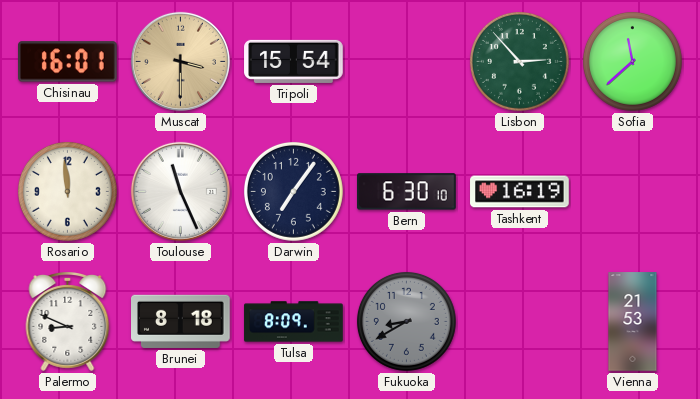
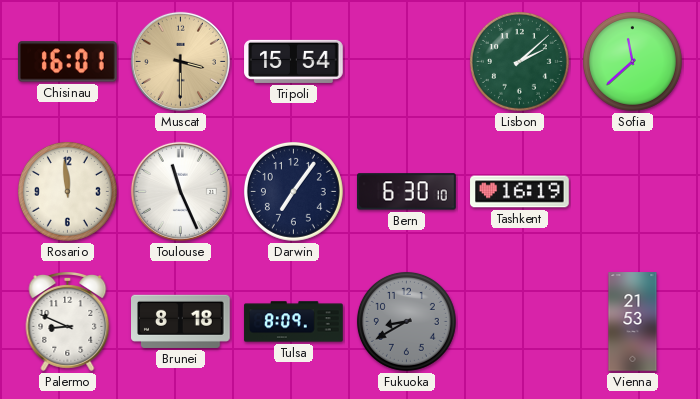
Lisbon: 2:53 -> 2:08 (519, 61)
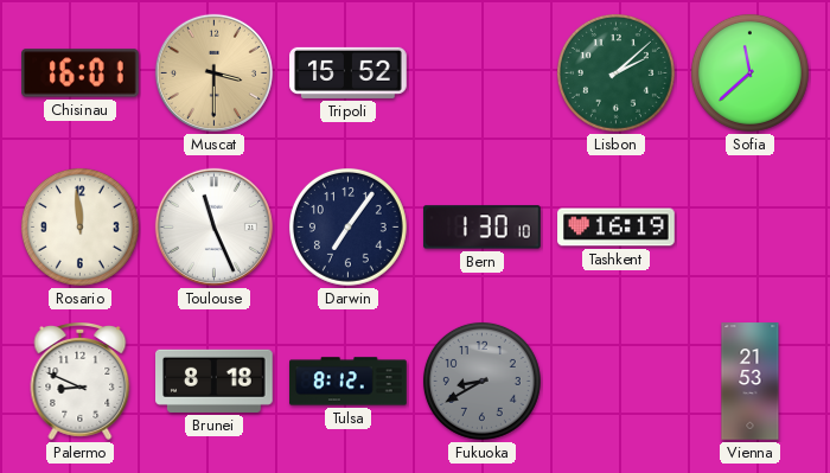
Tripoli: 15:54 -> 15:52 (349, 72)
Bern: 6:30 -> 1:30 (483, 228)
Tulsa: 8:09 -> 8:12 (349, 382)
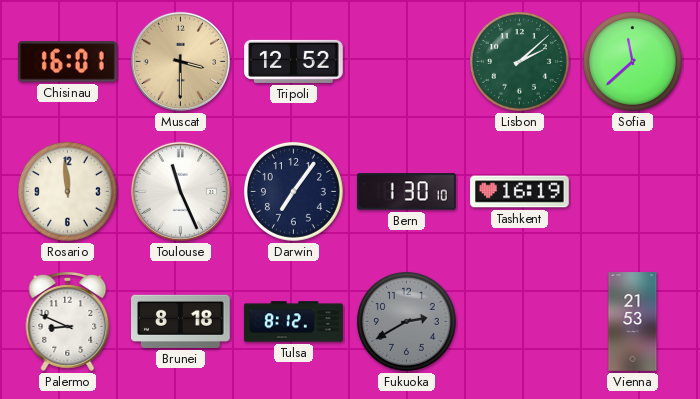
Tripoli: 15:52 -> 12:52 (294, 61)
Fukuoka: 8:40 -> 2:40 (406, 321)
